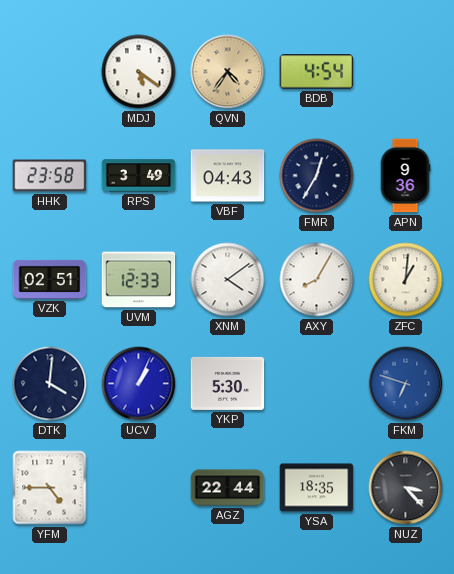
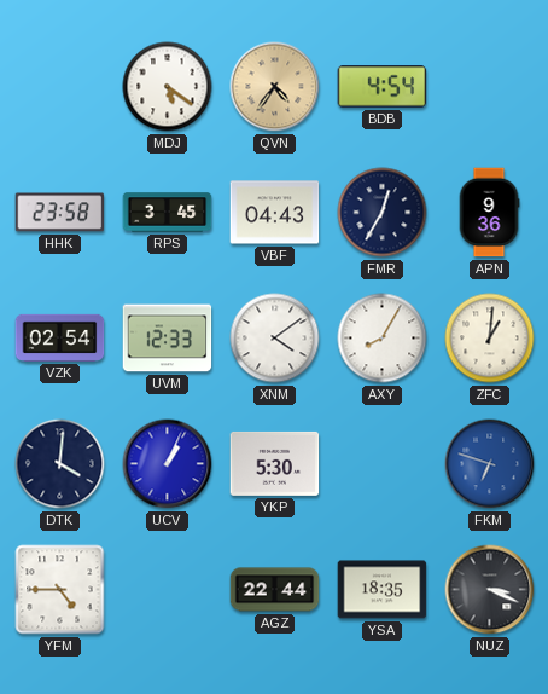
RPS: 3:49 -> 3:45 (168, 213)
VZK: 02:51 -> 02:54 (60, 337)
NUZ: 3:23 -> 3:19 (490, 590)
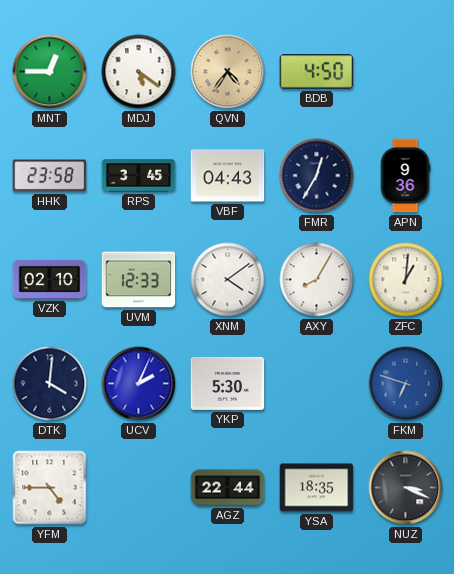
MNT: none -> 12:45 (50, 72)
BDB: 4:54 -> 4:50 (317, 72)
VZK: 02:54 -> 02:10 (50, 279)
UCV: 1:04 -> 2:04 (139, 384)
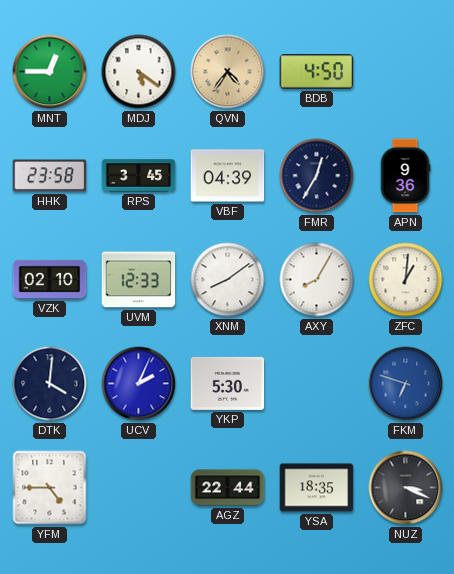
VBF: 04:43 -> 04:39 (228, 176)
XNM: 4:09 -> 8:09 (228, 280)
